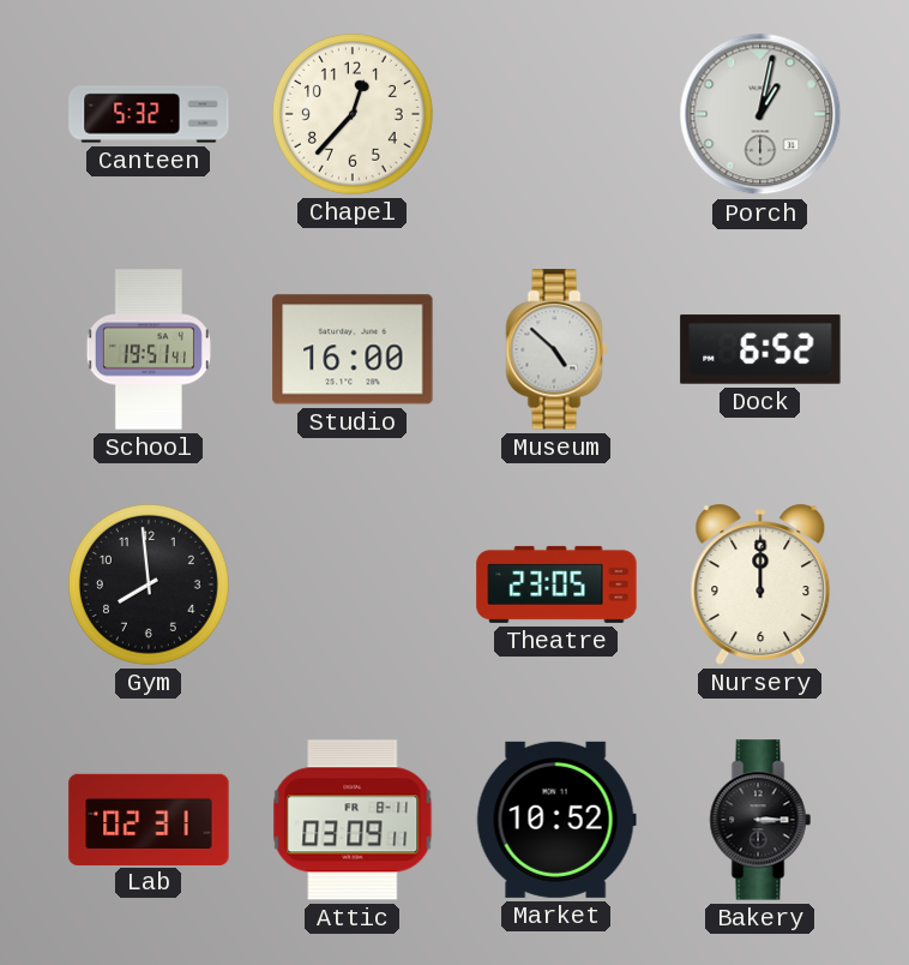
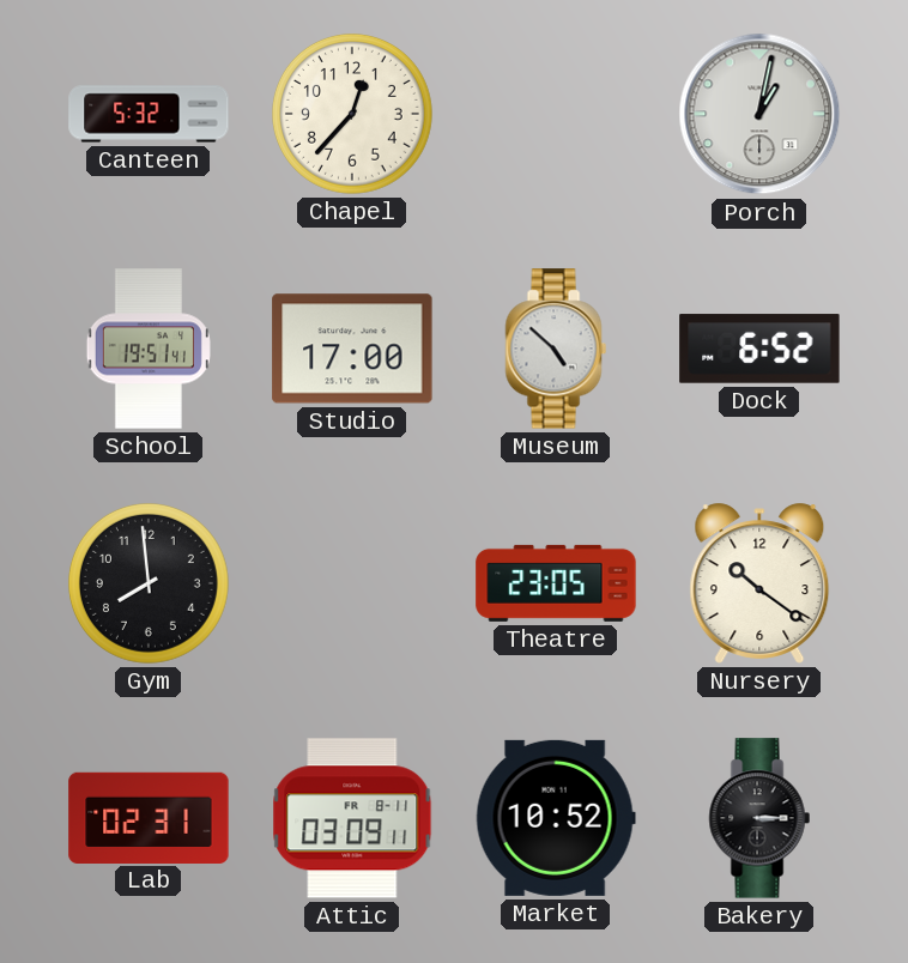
Studio: 16:00 -> 17:00 (352, 349)
Nursery: 12:00 -> 10:21 (759, 583)
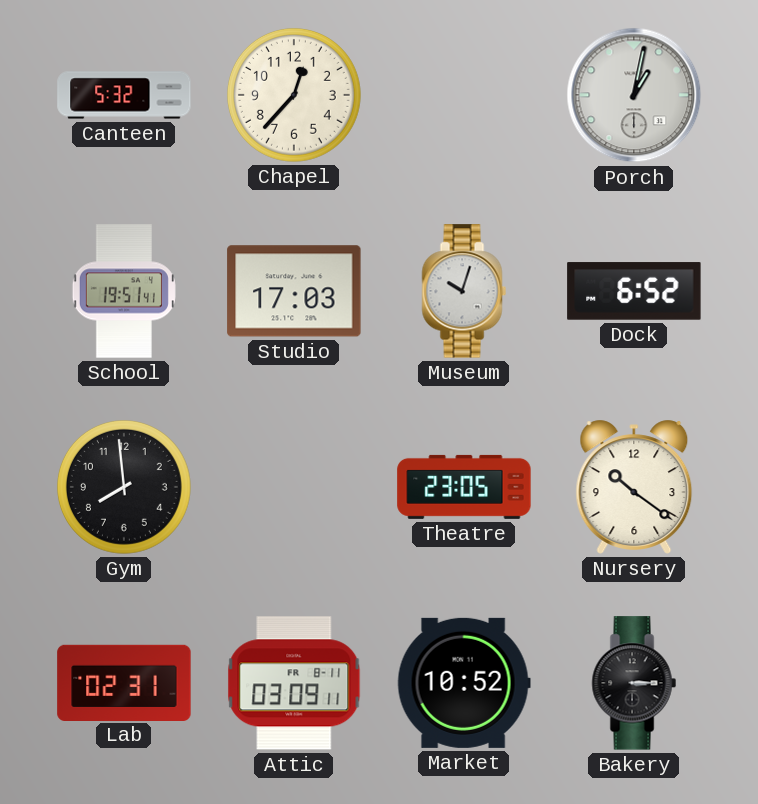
Studio: 17:00 -> 17:03 (294, 291)
Museum: 4:52 -> 10:03 (464, 291)
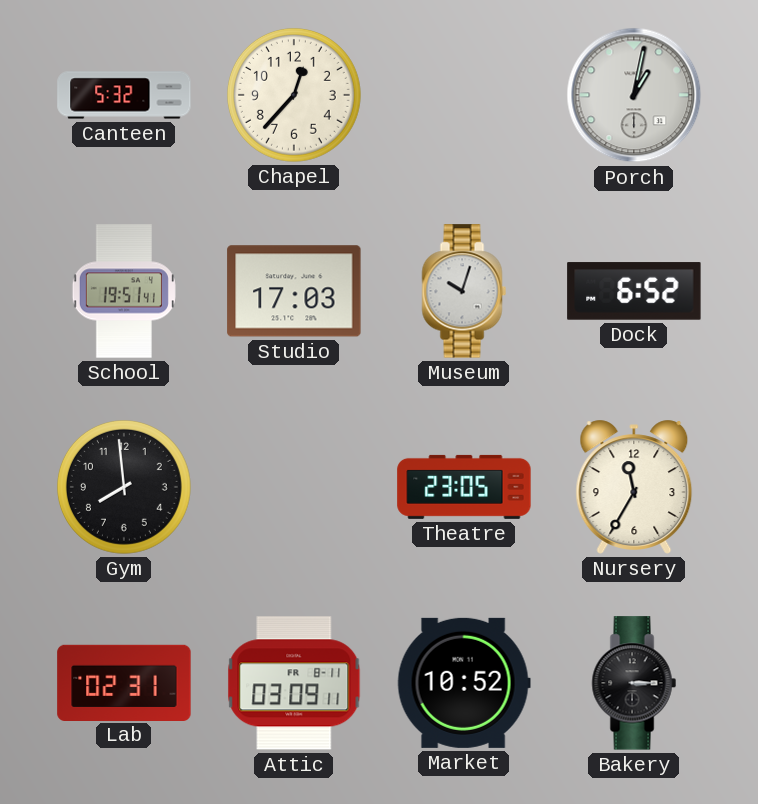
Nursery: 10:21 -> 11:35 (634, 487)
